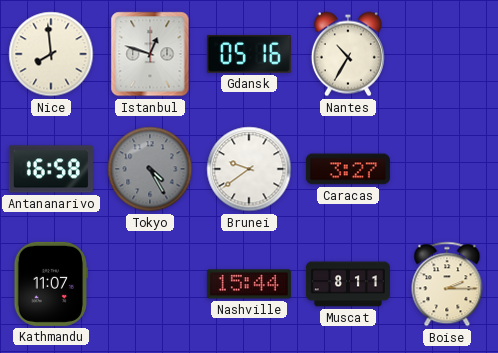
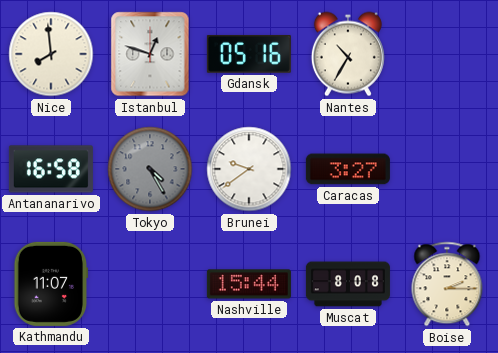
Muscat: 8:11 -> 8:08 (348, 284)
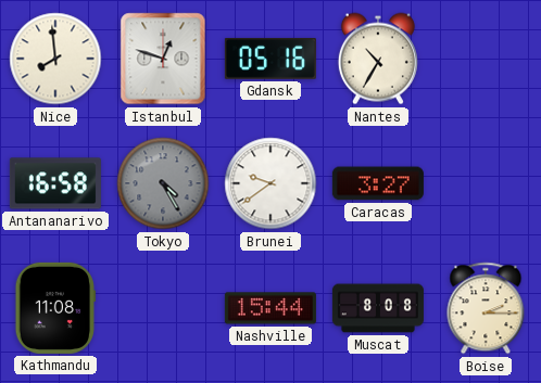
Kathmandu: 11:07 -> 11:08 (55, 308)
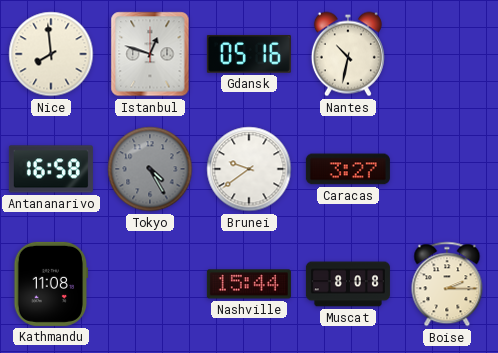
Nantes: 10:35 -> 10:32 (348, 54)
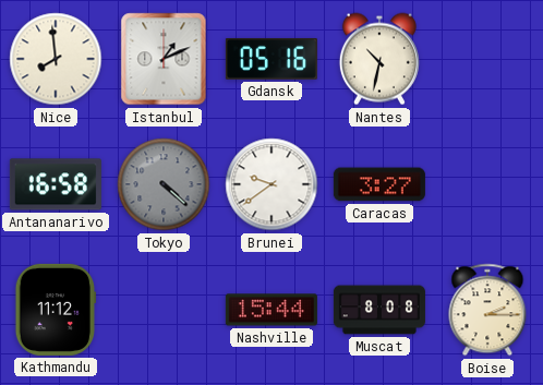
Istanbul: 12:48 -> 1:11 (164, 59)
Tokyo: 4:25 -> 4:22 (164, 184)
Kathmandu: 11:08 -> 11:12 (56, 310)
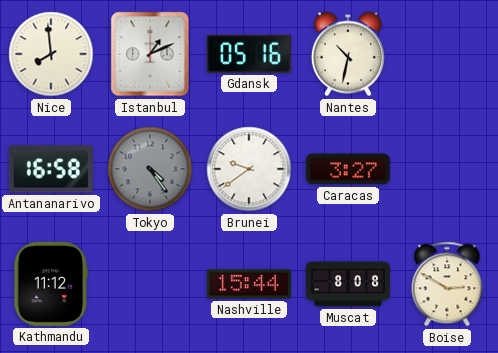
Tokyo: 4:22 -> 4:24 (150, 169)
Boise: 2:15 -> 2:50 (447, 284)
